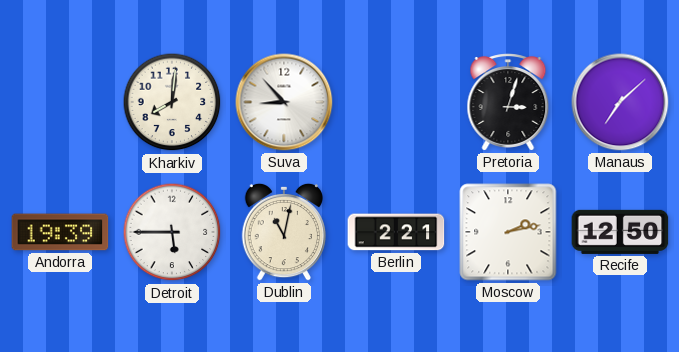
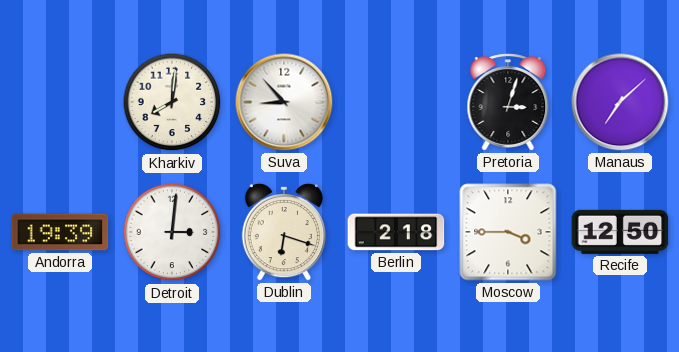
Detroit: 5:45 -> 3:01 (172, 232)
Dublin: 11:02 -> 6:18 (283, 232)
Berlin: 2:21 -> 2:18 (396, 232)
Moscow: 2:13 -> 3:45 (508, 232)
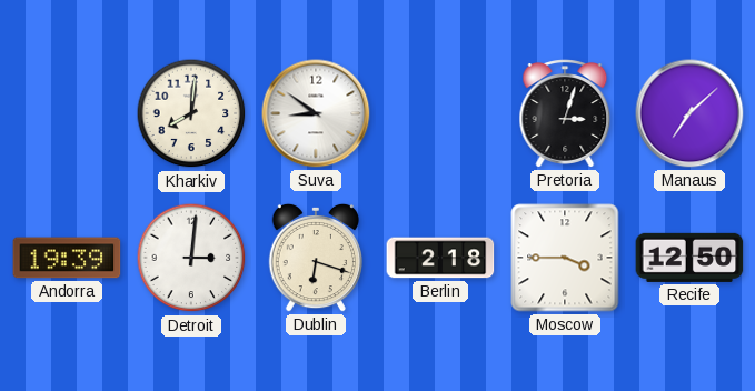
Suva: 8:53 -> 8:51 (316, 113)
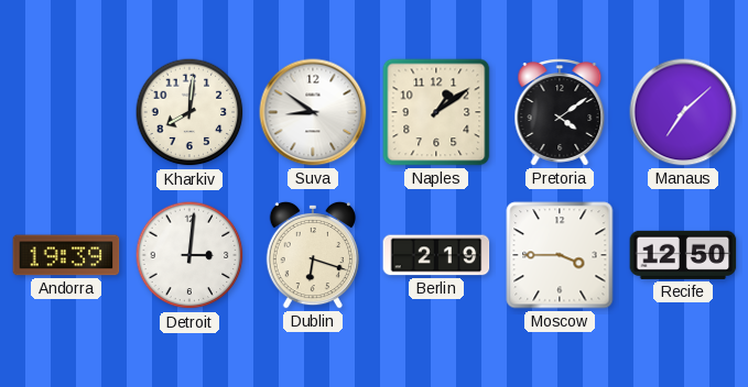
Naples: none -> 1:09 (436, 112)
Pretoria: 3:03 -> 4:09 (560, 112)
Berlin: 2:18 -> 2:19 (436, 255)
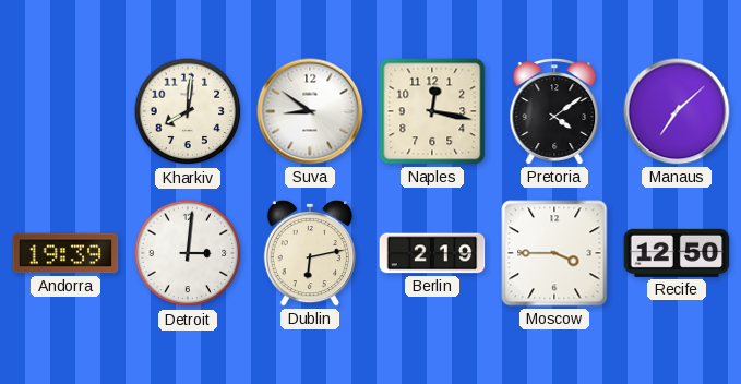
Naples: 1:09 -> 12:17 (432, 111)
Dublin: 6:18 -> 6:13 (309, 253)
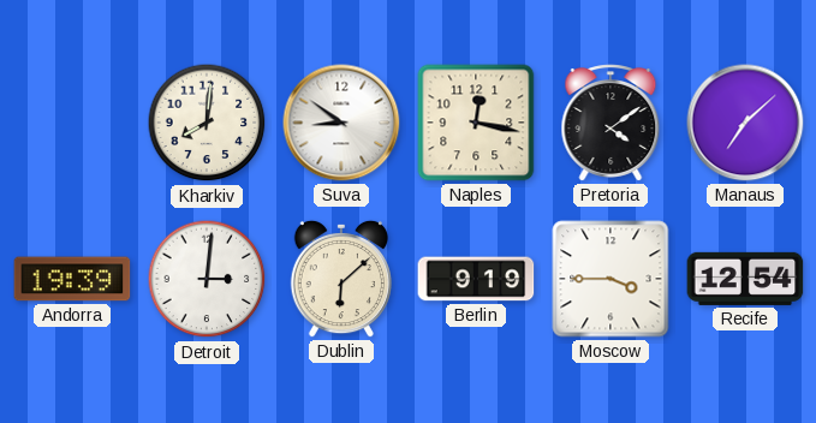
Dublin: 6:13 -> 6:08 (340, 279)
Berlin: 2:19 -> 9:19 (476, 279)
Recife: 12:50 -> 12:54 (745, 279)
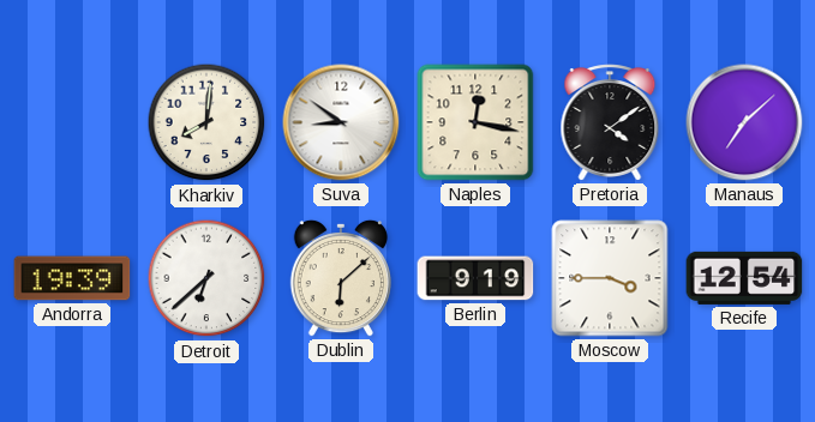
Detroit: 3:01 -> 6:38 (206, 278)
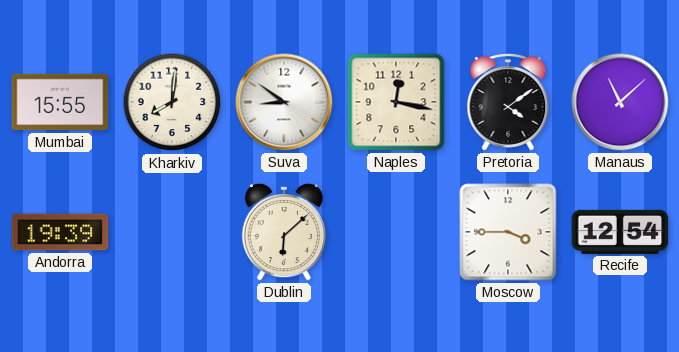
Mumbai: none -> 15:55 (60, 102)
Manaus: 7:08 -> 11:08 (620, 102)
Detroit: 6:38 -> none (206, 278)
Berlin: 9:19 -> none (475, 278)
